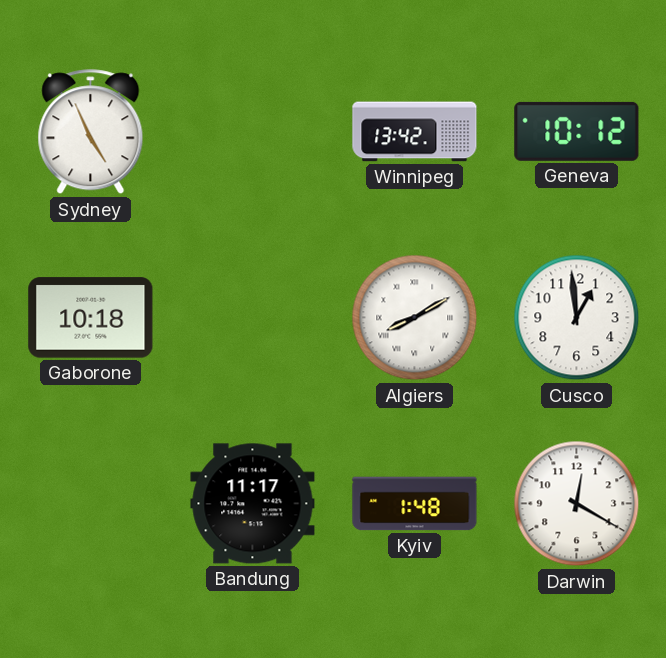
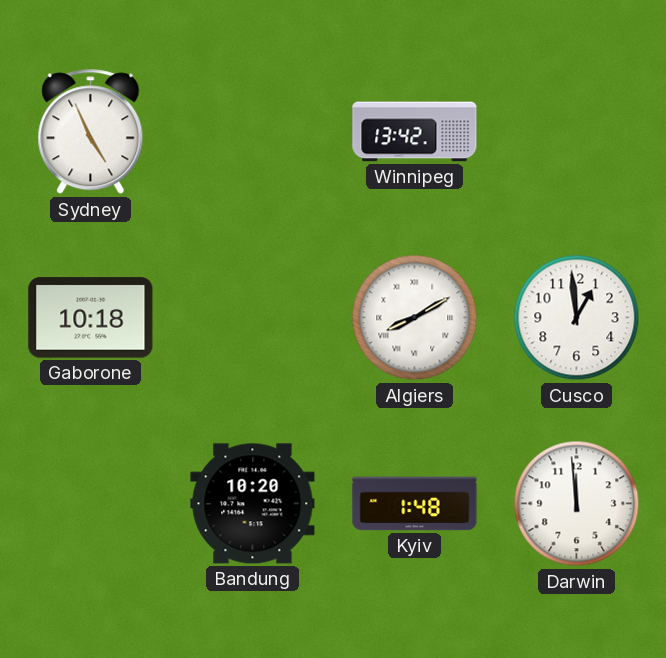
Geneva: 10:12 -> none (577, 131)
Bandung: 11:17 -> 10:20 (253, 504)
Darwin: 12:20 -> 11:59 (577, 504)
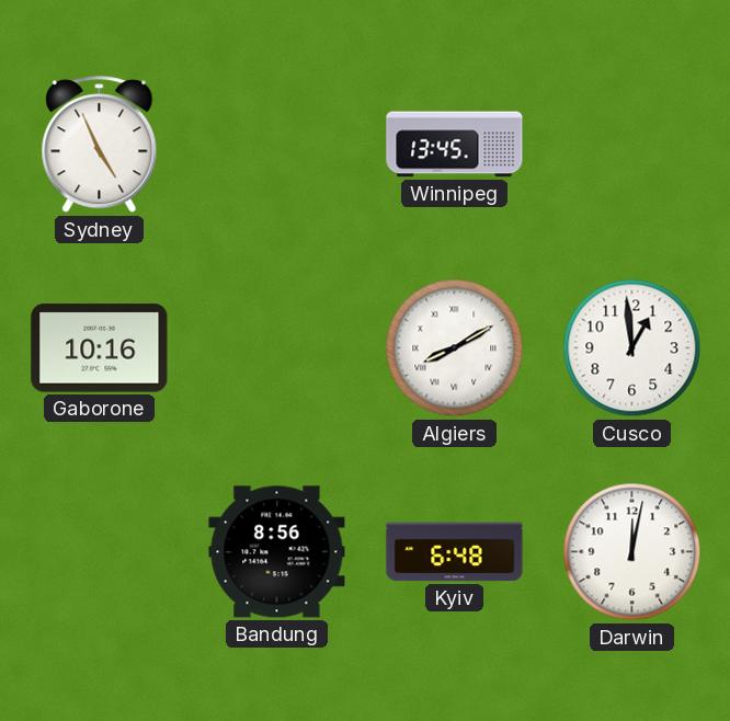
Winnipeg: 13:42 -> 13:45 (455, 145)
Gaborone: 10:18 -> 10:16 (100, 348)
Bandung: 10:20 -> 8:56 (277, 552)
Kyiv: 1:48 -> 6:48 (455, 552)
Darwin: 11:59 -> 12:02 (632, 552)
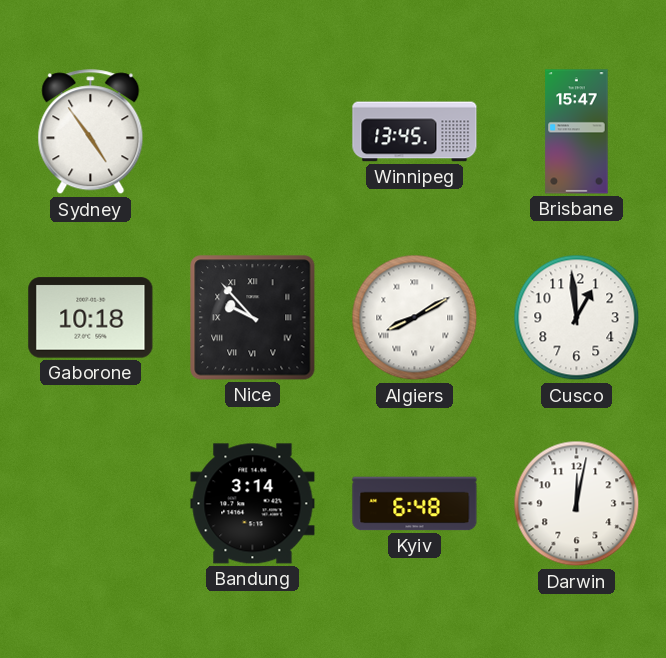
Sydney: 4:56 -> 4:54 (91, 132)
Brisbane: none -> 15:47 (577, 132)
Gaborone: 10:16 -> 10:18 (91, 318)
Nice: none -> 9:53 (253, 318)
Bandung: 8:56 -> 3:14 (253, 504)
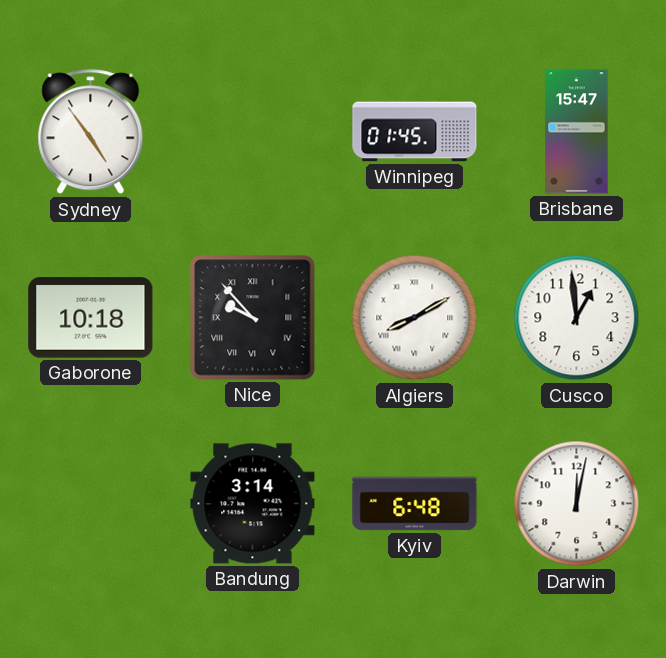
Winnipeg: 13:45 -> 01:45 (415, 132)
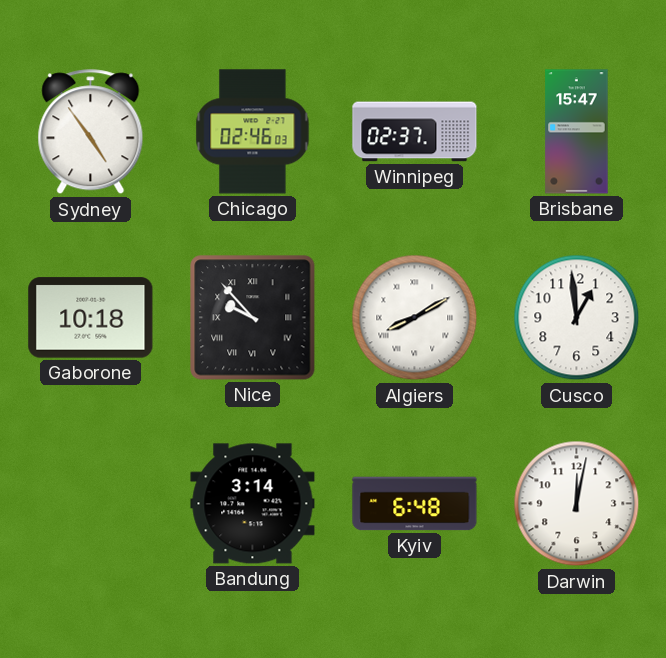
Chicago: none -> 02:46 (253, 132)
Winnipeg: 01:45 -> 02:37 (415, 132)
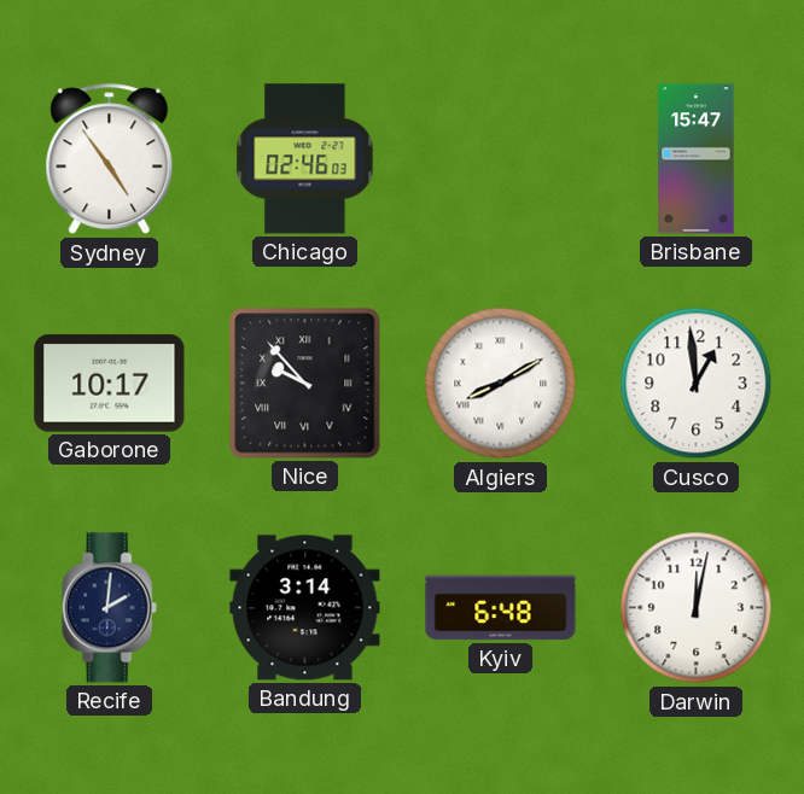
Winnipeg: 02:37 -> none (415, 132)
Gaborone: 10:18 -> 10:17 (110, 384)
Recife: none -> 2:01 (109, 608)
